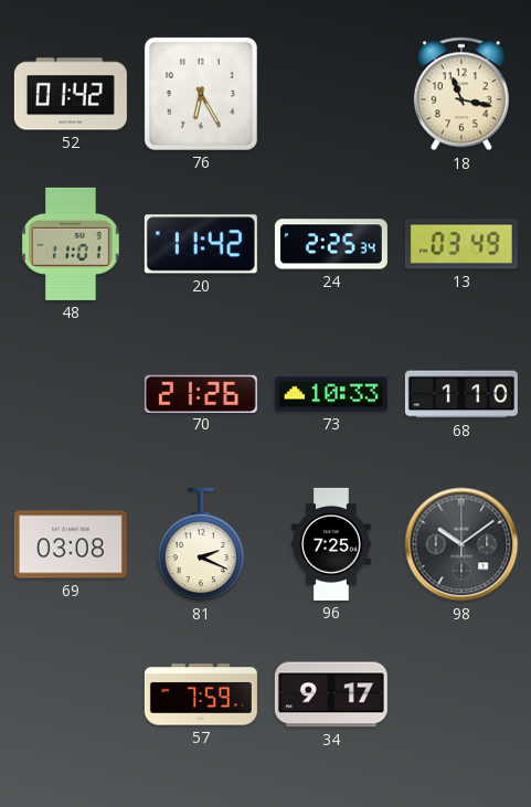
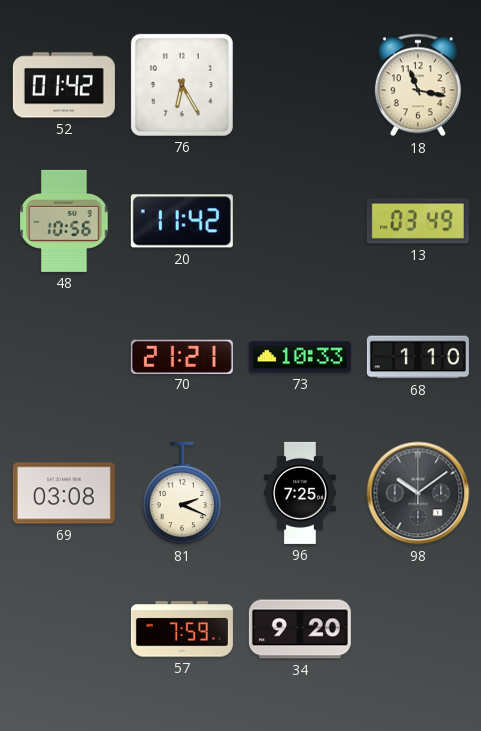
48: 11:01 -> 10:56 (64, 221)
24: 2:25 -> none (331, 244)
70: 21:26 -> 21:21 (182, 356)
34: 9:17 -> 9:20 (300, 629)
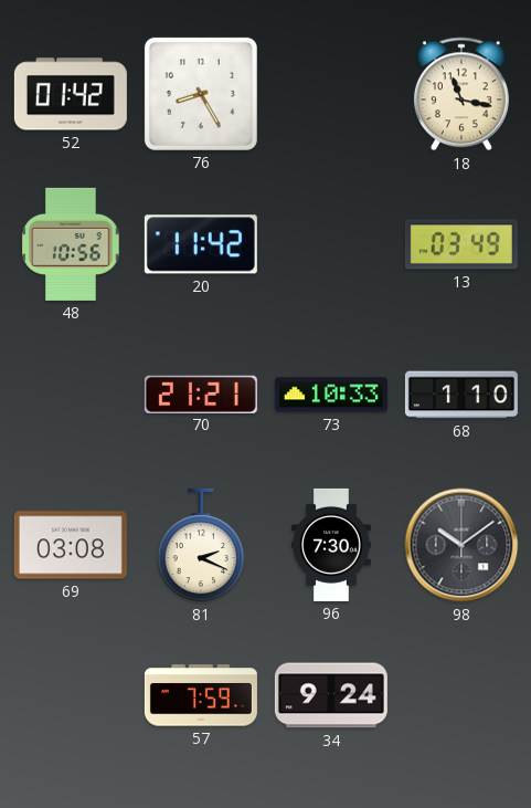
76: 6:25 -> 8:25 (201, 94)
96: 7:25 -> 7:30 (331, 545)
34: 9:20 -> 9:24 (331, 695)
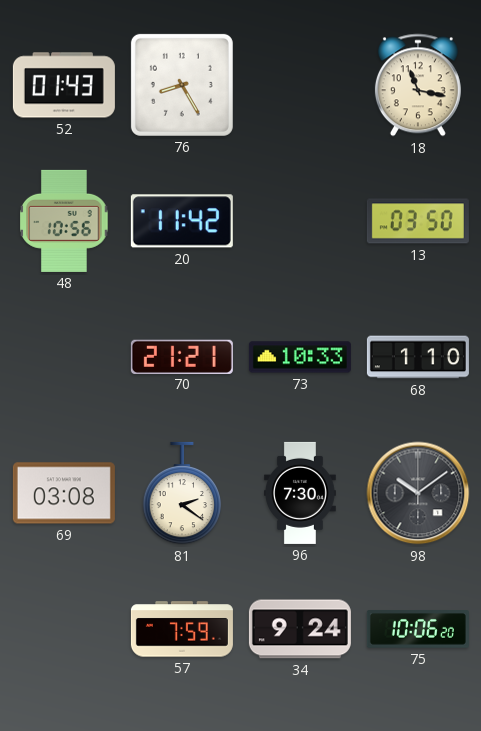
52: 01:42 -> 01:43 (64, 85)
13: 03:49 -> 03:50 (418, 221)
81: 2:19 -> 2:21 (182, 493)
75: none -> 10:06 (418, 629)
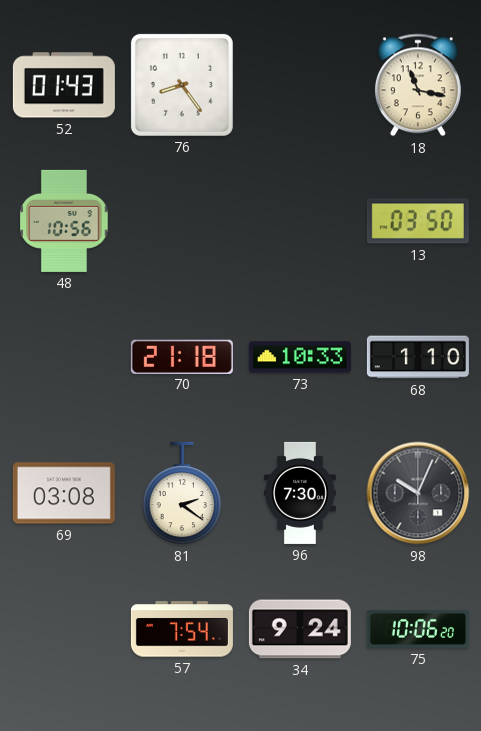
76: 8:25 -> 8:24 (182, 85)
20: 11:42 -> none (182, 221)
70: 21:21 -> 21:18 (182, 356)
98: 10:09 -> 10:04 (418, 493)
57: 7:59 -> 7:54 (182, 629)
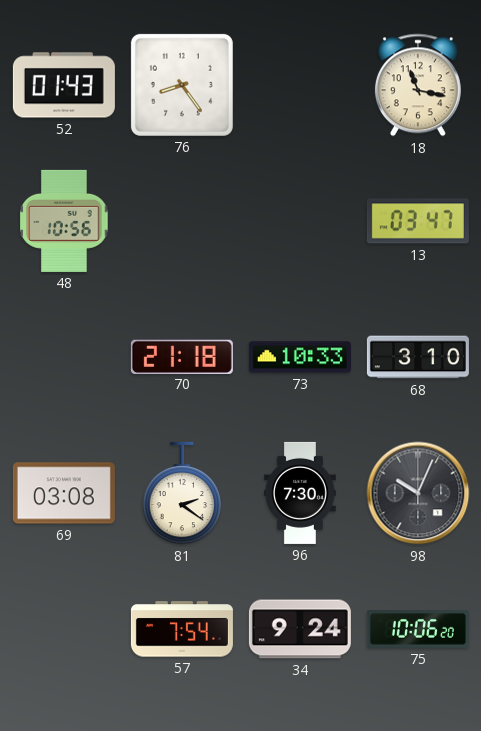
13: 03:50 -> 03:47 (418, 221)
68: 1:10 -> 3:10 (418, 357)
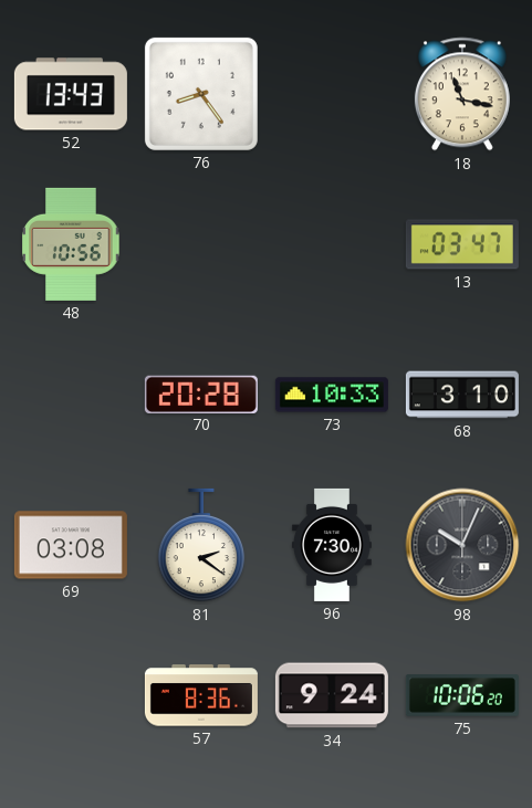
52: 01:43 -> 13:43 (71, 94)
70: 21:18 -> 20:28 (201, 393)
57: 7:54 -> 8:36 (201, 695)
